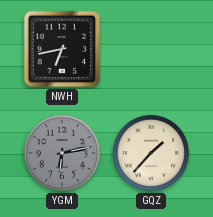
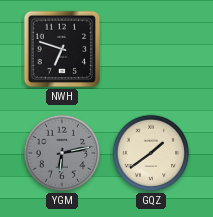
NWH: 6:43 -> 6:48 (62, 49)
GQZ: 1:37 -> 1:39 (151, 153)
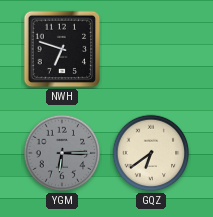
YGM: 6:13 -> 6:15 (62, 153)
GQZ: 1:39 -> 6:39 (151, 153)
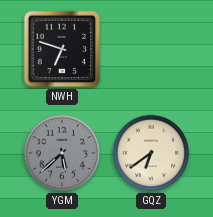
YGM: 6:15 -> 5:38 (62, 153)
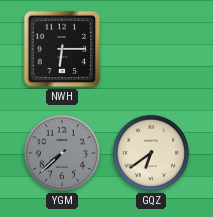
NWH: 6:48 -> 6:15 (62, 49)
YGM: 5:38 -> 7:38 (62, 153)
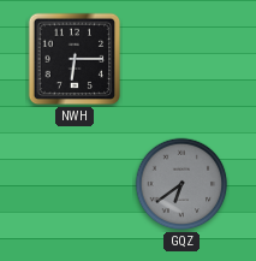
YGM: 7:38 -> none (62, 153)
GQZ dial: cream -> grey (181, 184)
